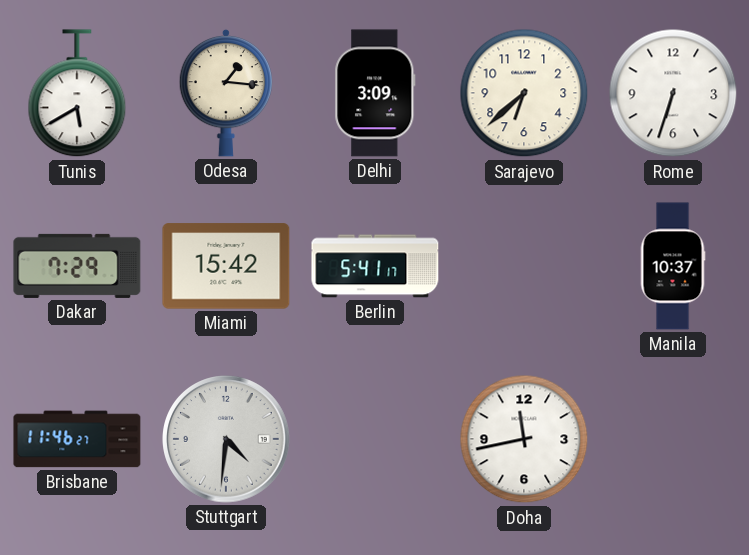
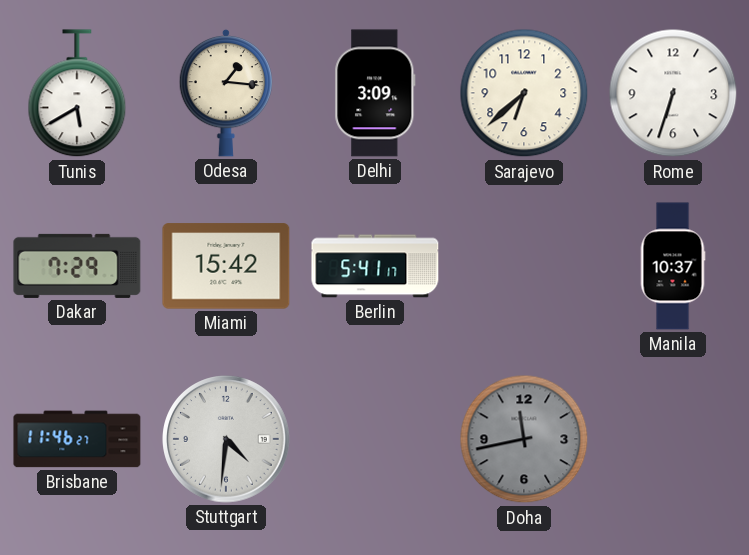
Doha dial: white -> grey (524, 439)
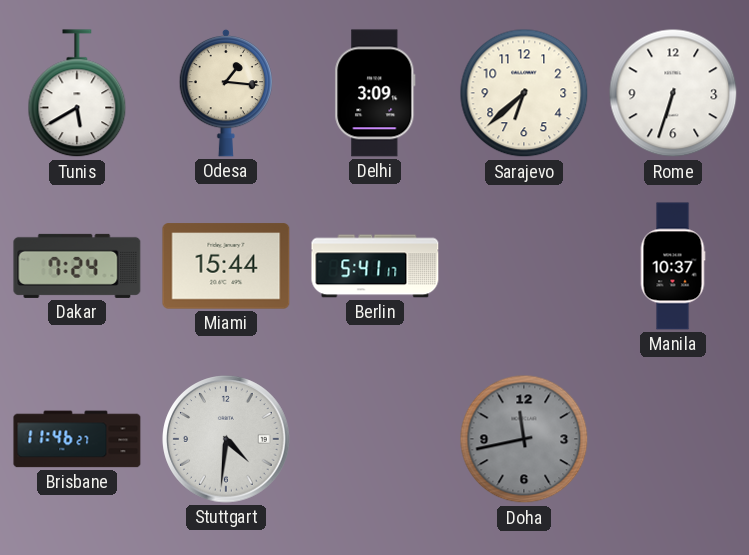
Dakar: 7:29 -> 7:24 (77, 266)
Miami: 15:42 -> 15:44 (226, 266)
